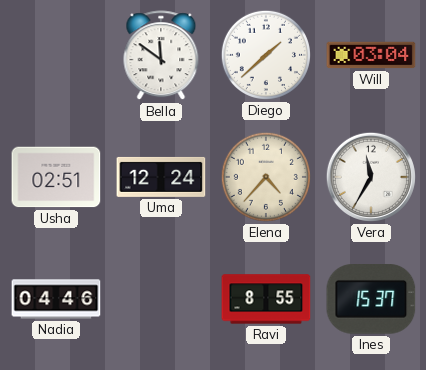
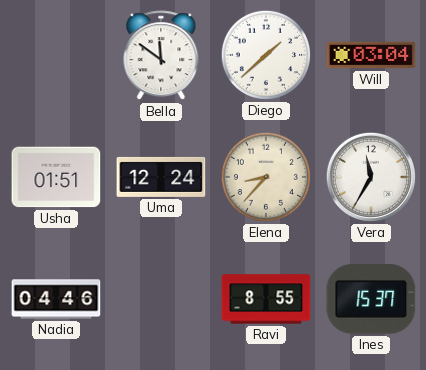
Usha: 02:51 -> 01:51 (56, 177)
Elena: 4:37 -> 8:37 (266, 177)
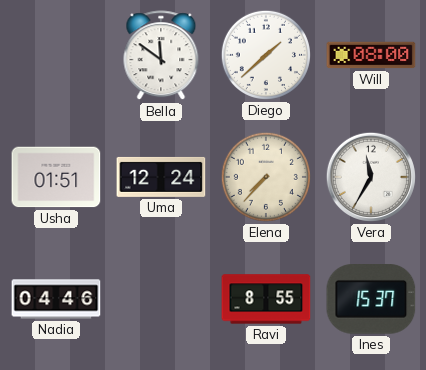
Will: 03:04 -> 08:00 (371, 55)
Elena: 8:37 -> 7:37 (266, 177)
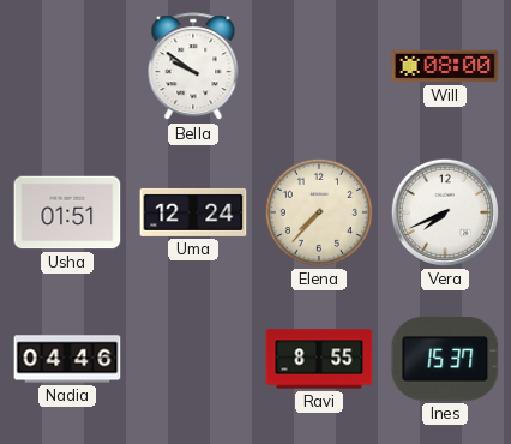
Bella: 11:51 -> 9:51 (193, 67)
Diego: 1:38 -> none (266, 55)
Vera: 11:35 -> 7:41 (445, 212)
